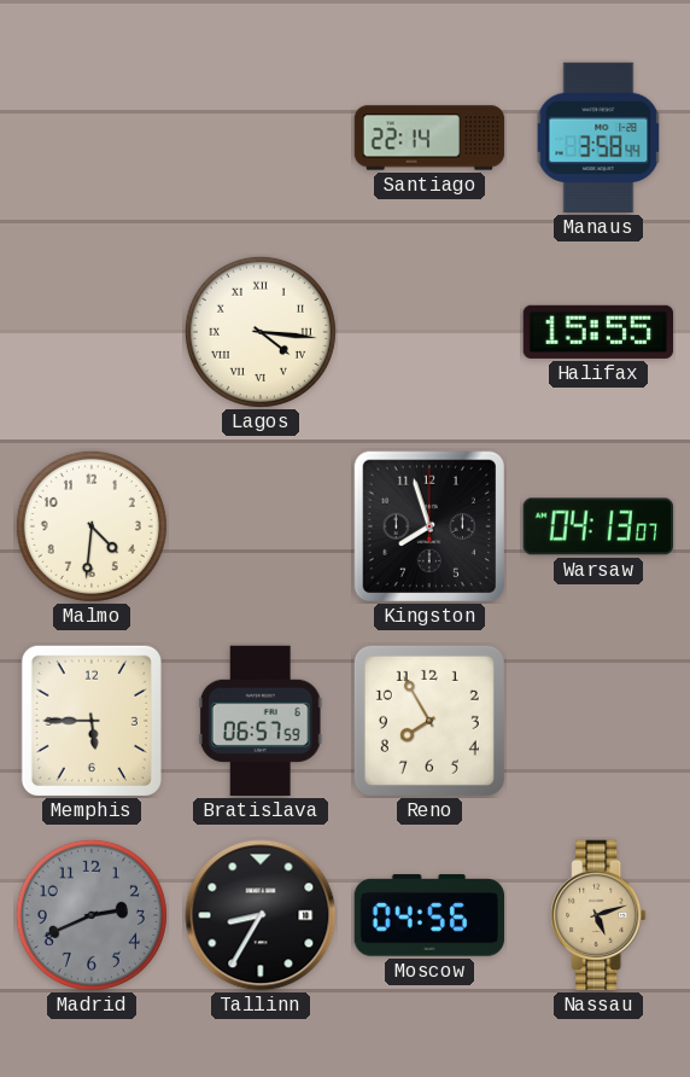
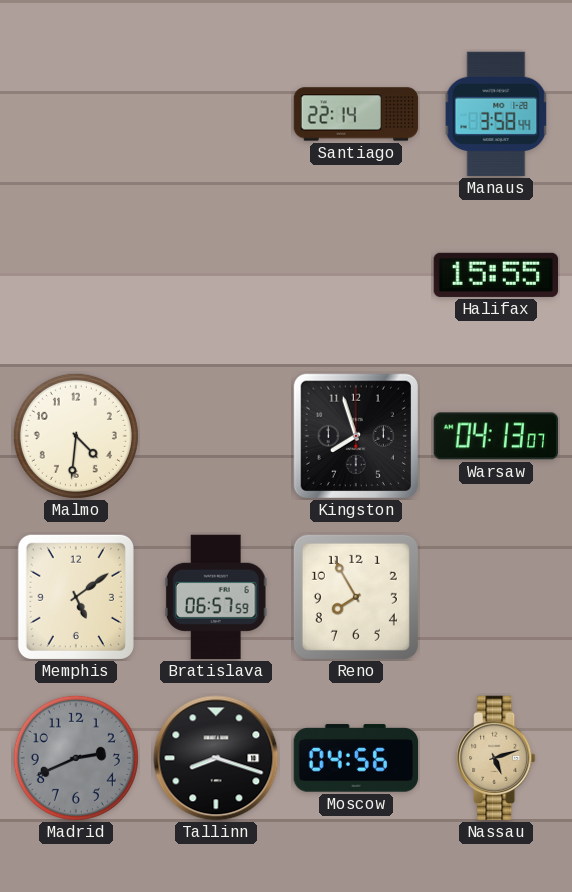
Lagos: 4:16 -> none (261, 332)
Memphis: 5:45 -> 5:09 (76, 597)
Tallinn: 8:35 -> 8:18 (216, 758)
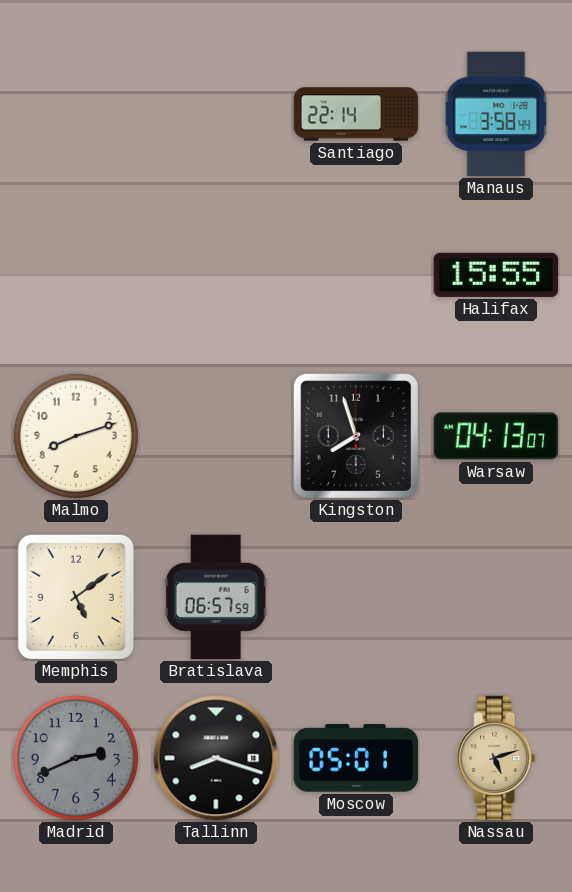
Malmo: 4:31 -> 8:12 (76, 436)
Reno: 7:55 -> none (356, 597)
Moscow: 04:56 -> 05:01 (356, 758)
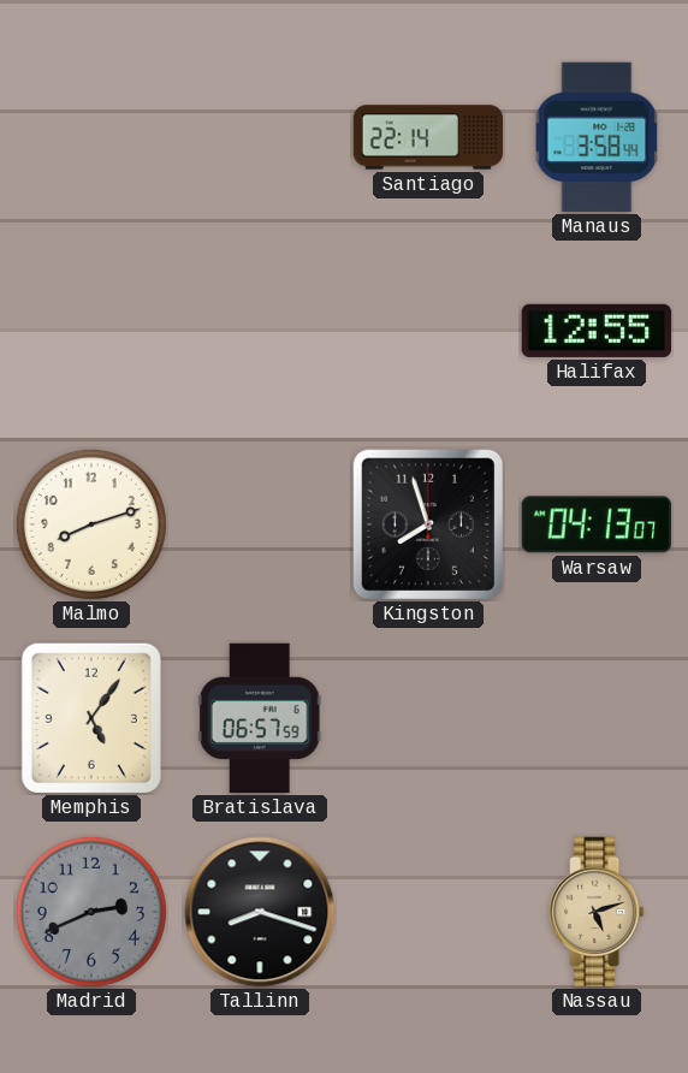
Halifax: 15:55 -> 12:55 (597, 331)
Memphis: 5:09 -> 5:06 (91, 718)
Moscow: 05:01 -> none (356, 758)
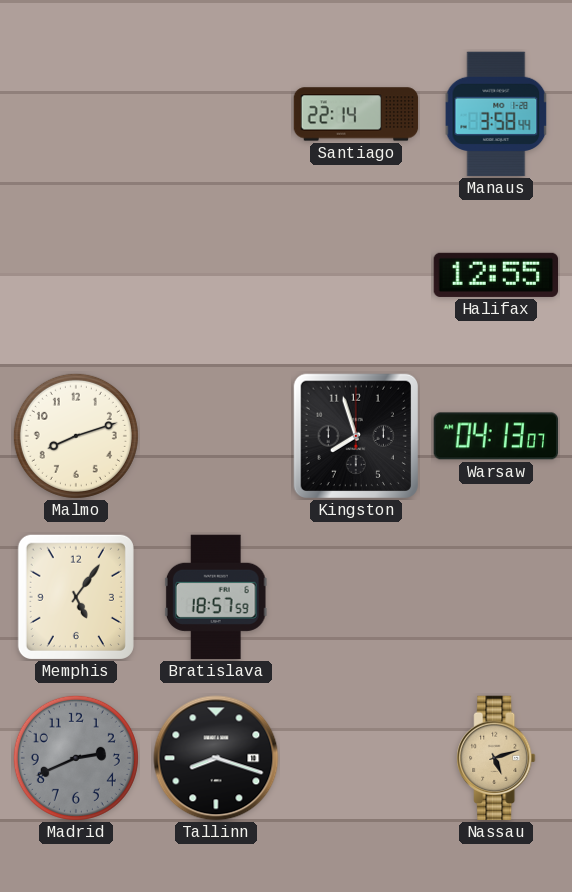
Bratislava: 06:57 -> 18:57 (216, 597)
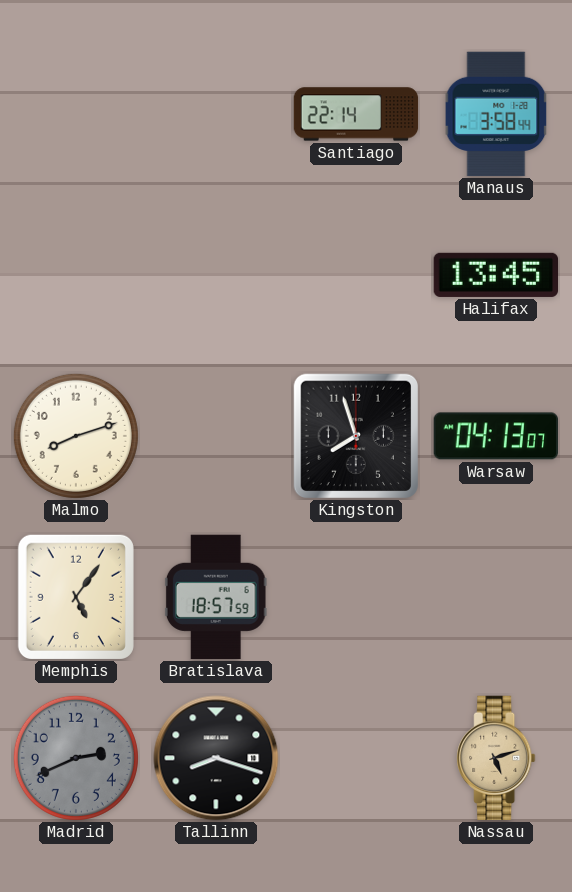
Halifax: 12:55 -> 13:45 (496, 275)
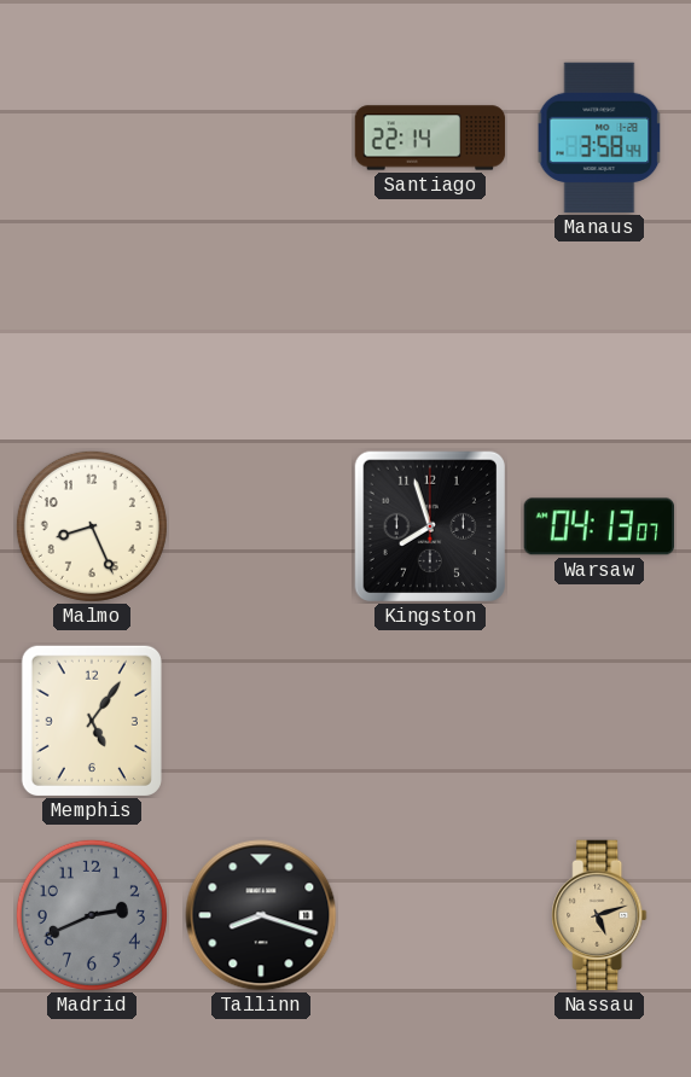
Halifax: 13:45 -> none (496, 275)
Malmo: 8:12 -> 8:26 (92, 526)
Bratislava: 18:57 -> none (216, 597)
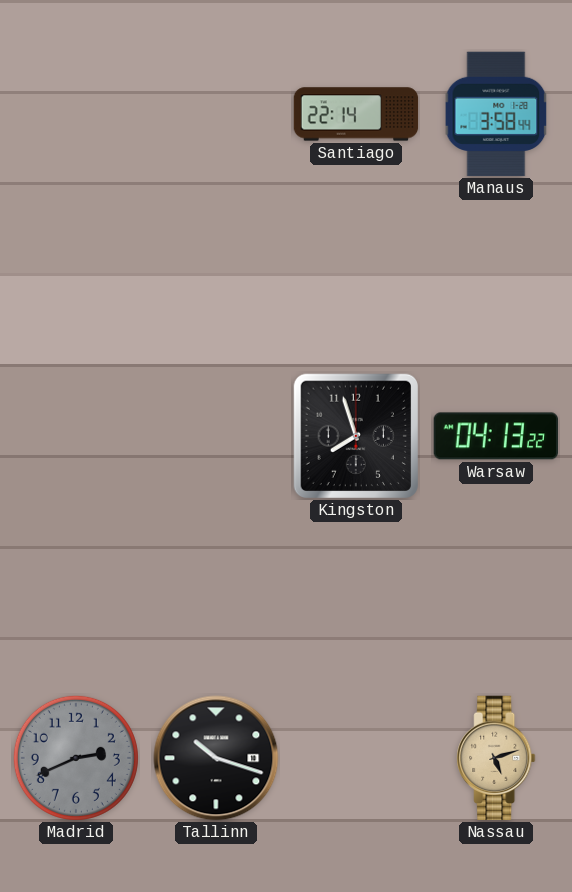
Malmo: 8:26 -> none (92, 526)
Warsaw: 04:13:07 -> 04:13:22 (495, 436)
Memphis: 5:06 -> none (92, 721)
Tallinn: 8:18 -> 10:18 (216, 758)
